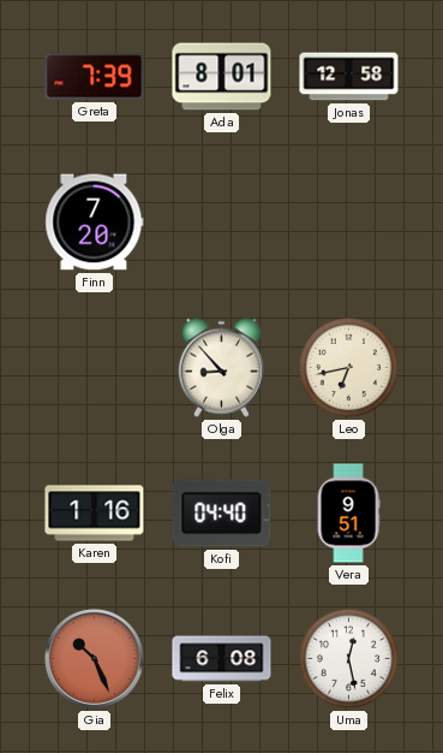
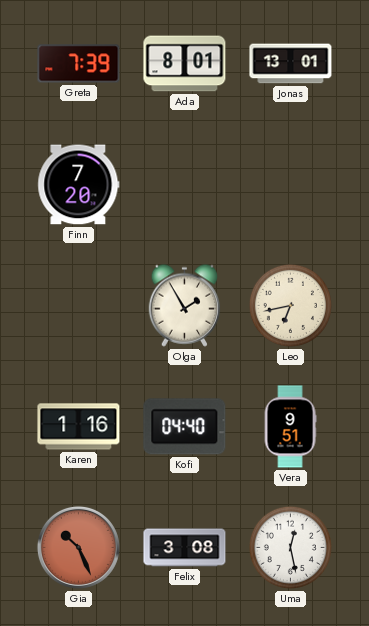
Jonas: 12:58 -> 13:01 (291, 64)
Olga: 8:53 -> 1:55 (185, 305)
Felix: 6:08 -> 3:08 (185, 548)
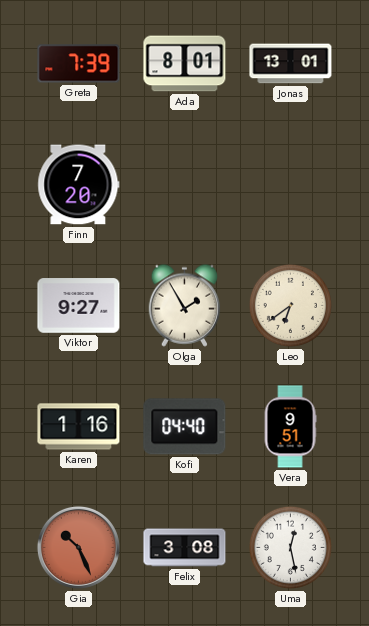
Viktor: none -> 9:27 (79, 306)
Leo: 6:43 -> 6:39 (290, 305)
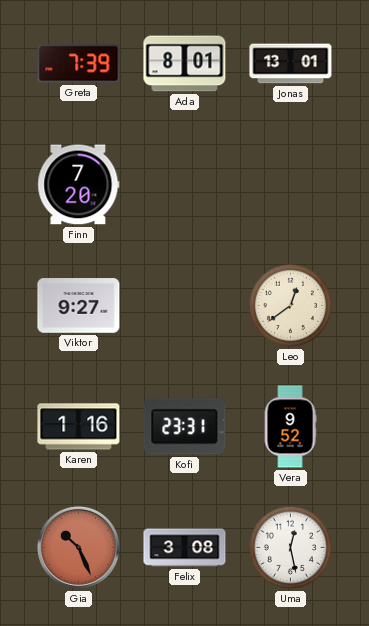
Olga: 1:55 -> none (185, 305)
Leo: 6:39 -> 12:39 (290, 305)
Kofi: 04:40 -> 23:31 (185, 427)
Vera: 9:51 -> 9:52 (290, 427)
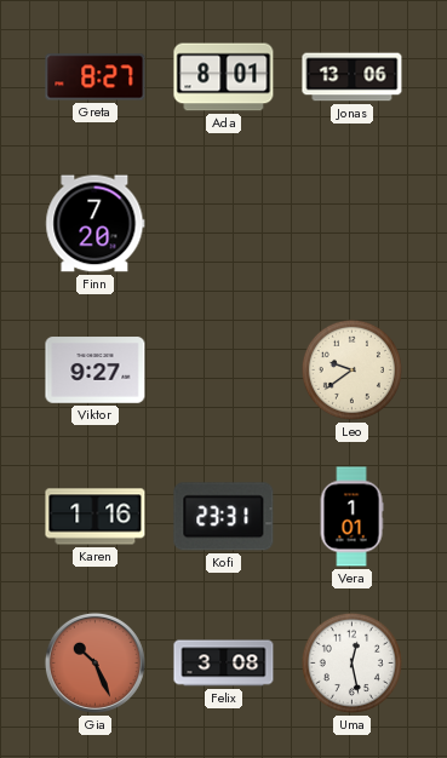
Greta: 7:39 -> 8:27 (96, 77)
Jonas: 13:01 -> 13:06 (353, 77)
Leo: 12:39 -> 9:39 (351, 369)
Vera: 9:52 -> 1:01 (351, 517)
